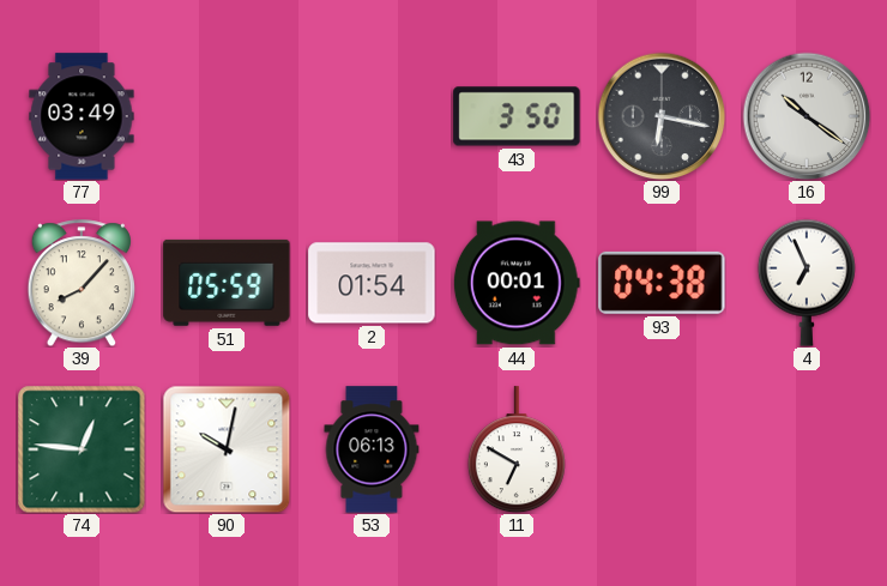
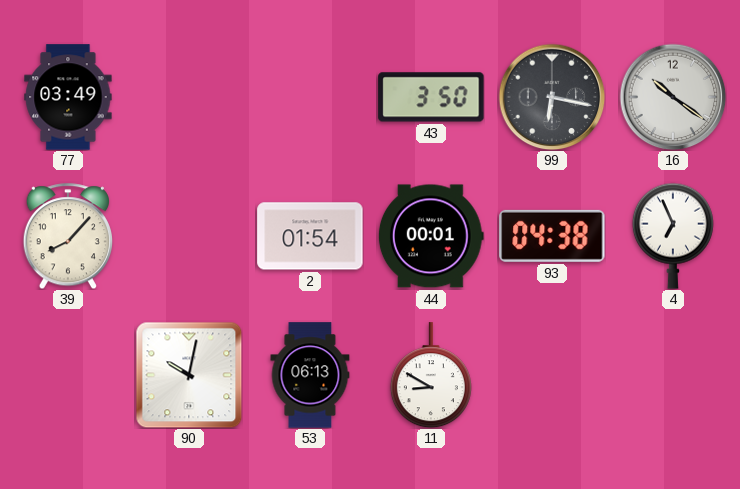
51: 05:59 -> none (227, 283)
74: 12:46 -> none (82, 449)
11: 6:50 -> 8:50 (431, 375)
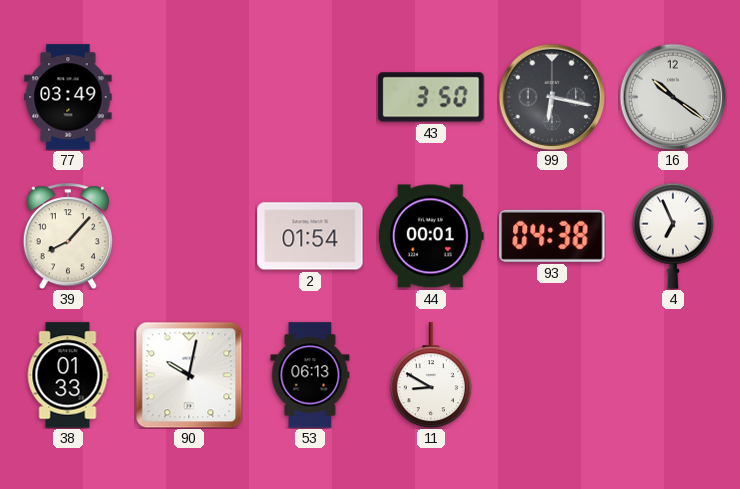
38: none -> 01:33 (68, 375)
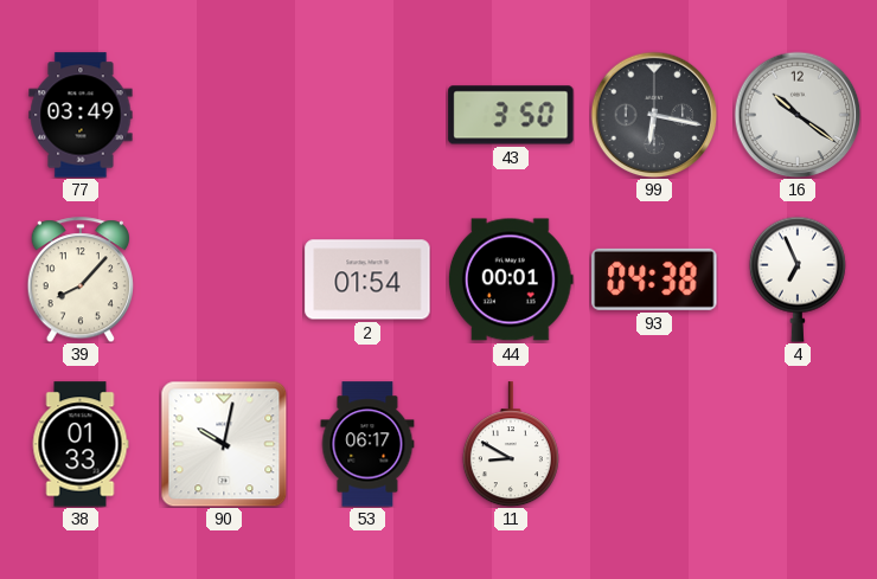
53: 06:13 -> 06:17 (367, 444)
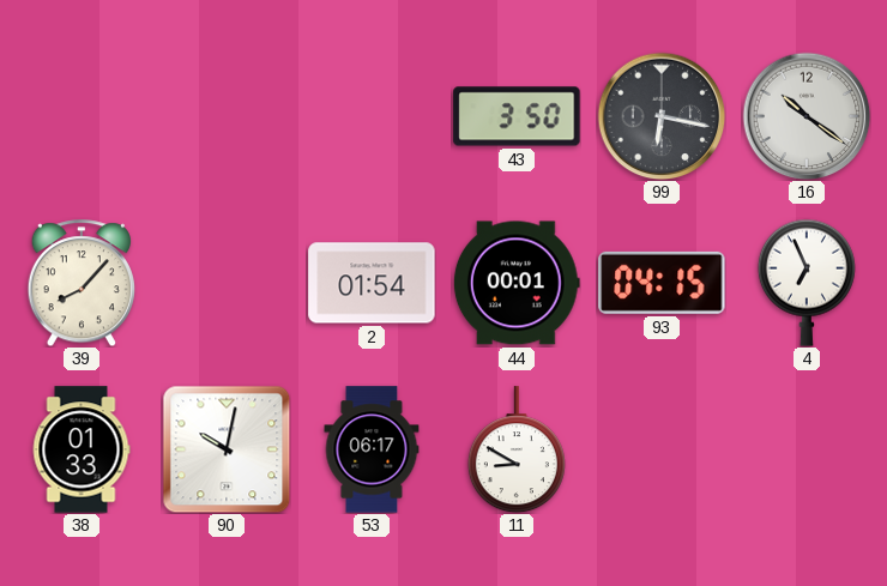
77: 03:49 -> none (81, 115)
93: 04:38 -> 04:15 (662, 283)
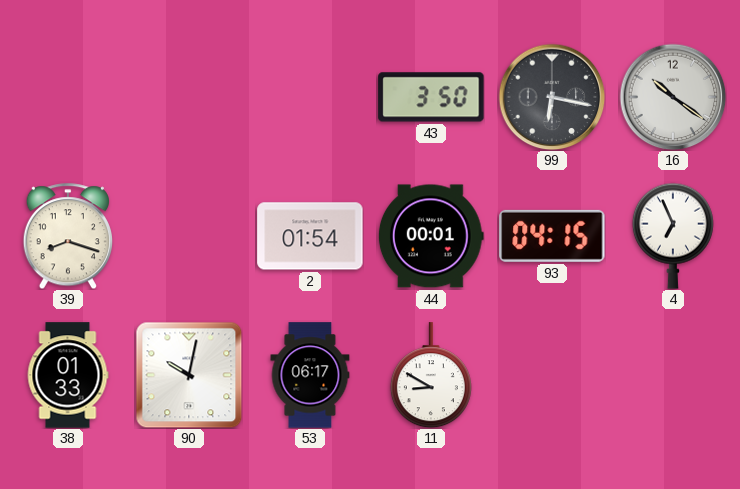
39: 8:07 -> 8:18 (67, 236)
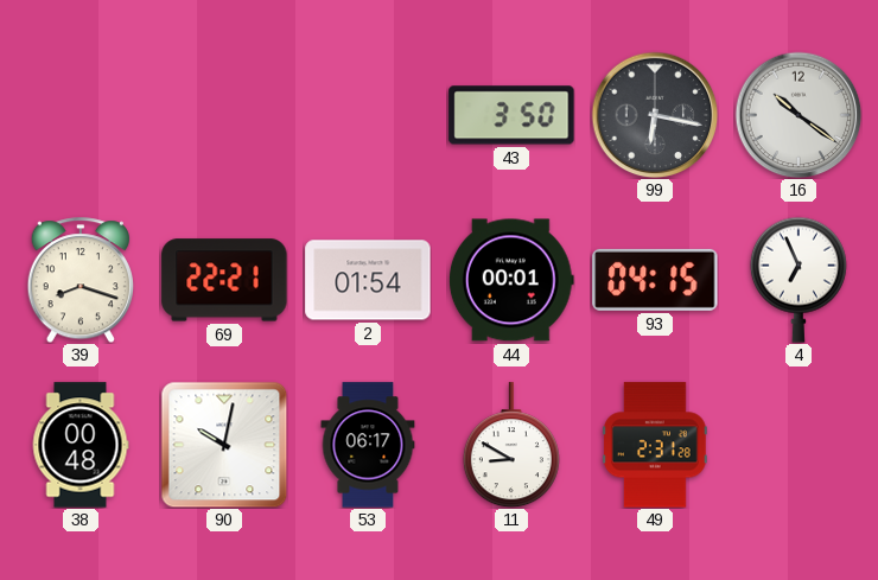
69: none -> 22:21 (224, 280)
38: 01:33 -> 00:48 (81, 445)
49: none -> 2:31 (655, 445)
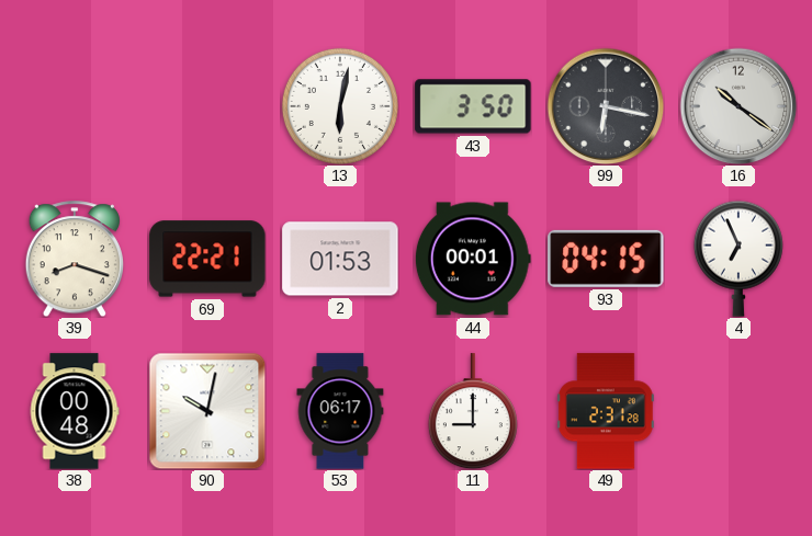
13: none -> 6:02 (340, 106)
2: 01:54 -> 01:53 (340, 259)
11: 8:50 -> 9:00 (473, 411)
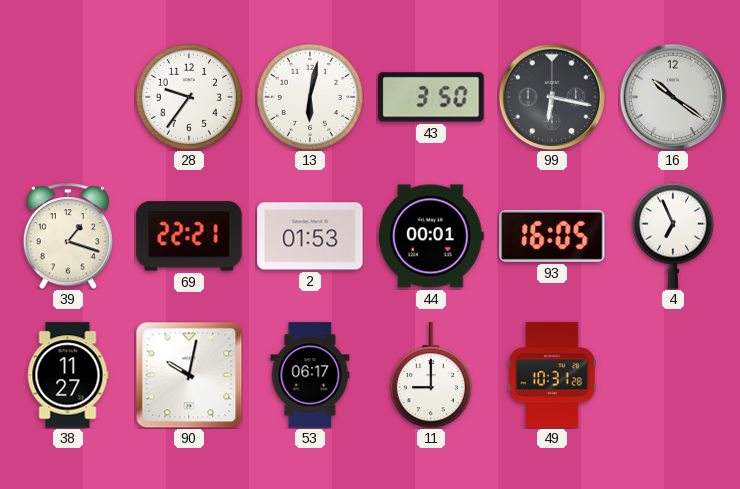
28: none -> 9:36 (189, 97)
39: 8:18 -> 1:18 (67, 236)
93: 04:15 -> 16:05 (552, 236)
38: 00:48 -> 11:27 (68, 375)
49: 2:31 -> 10:31 (552, 375)
